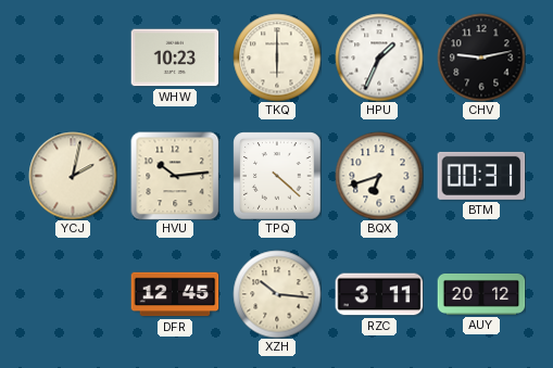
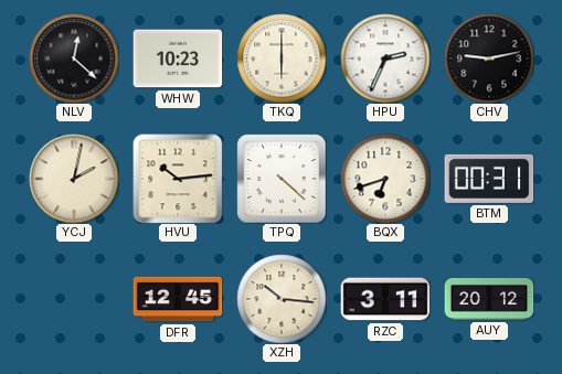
NLV: none -> 12:22 (74, 58)
HPU: 1:34 -> 2:34 (385, 58)
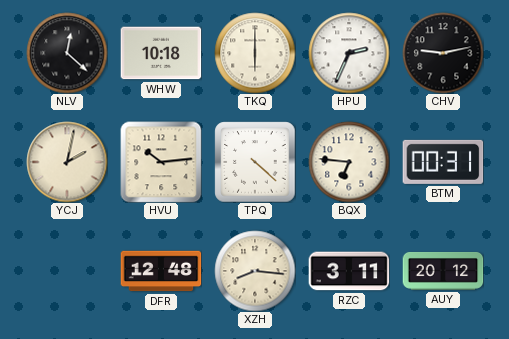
WHW: 10:23 -> 10:18 (161, 53)
BQX: 6:42 -> 6:46 (349, 162)
DFR: 12:45 -> 12:48 (161, 271)
XZH: 10:16 -> 8:16 (255, 271)
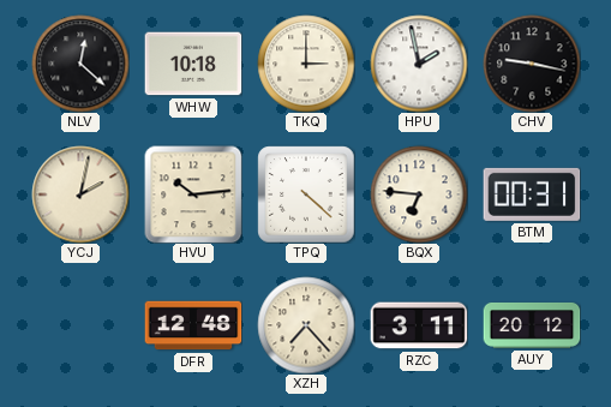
TKQ: 6:00 -> 3:00 (306, 64)
HPU: 2:34 -> 1:58 (419, 64)
CHV: 9:13 -> 9:17 (532, 64)
XZH: 8:16 -> 7:23 (306, 325)
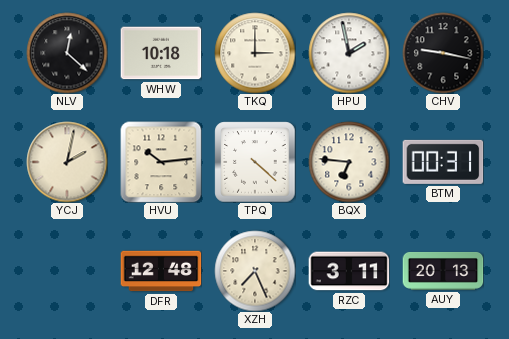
XZH: 7:23 -> 7:26 (255, 271)
AUY: 20:12 -> 20:13 (443, 271)
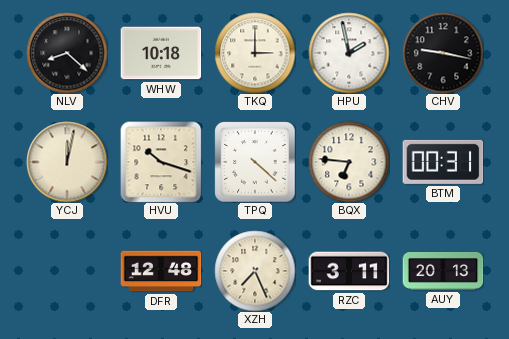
NLV: 12:22 -> 8:22 (67, 53)
YCJ: 2:02 -> 12:02 (67, 162)
HVU: 10:14 -> 10:18 (161, 162)
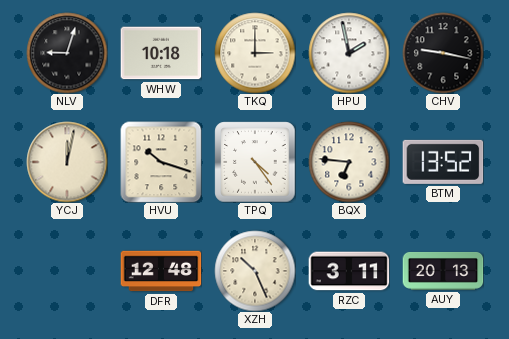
NLV: 8:22 -> 9:03 (67, 53)
TPQ: 4:22 -> 4:24 (255, 162)
BTM: 00:31 -> 13:52 (443, 162)
XZH: 7:26 -> 10:26 (255, 271)
